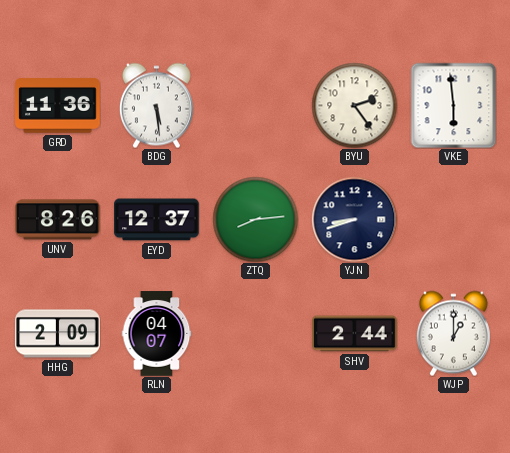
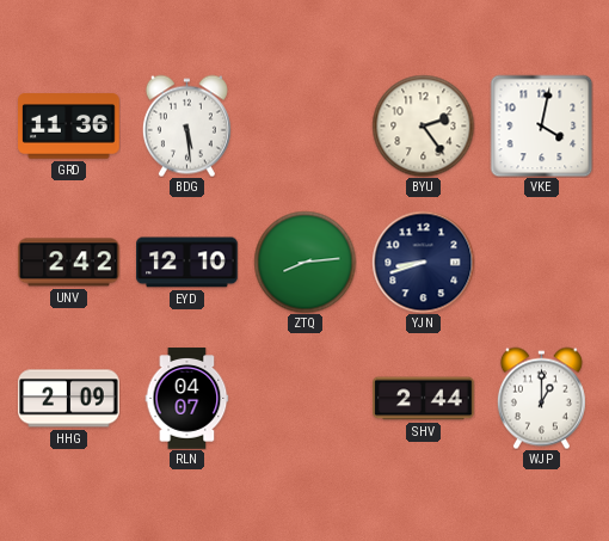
VKE: 5:59 -> 4:02 (541, 125)
UNV: 8:26 -> 2:42 (69, 263)
EYD: 12:37 -> 12:10 (187, 263)
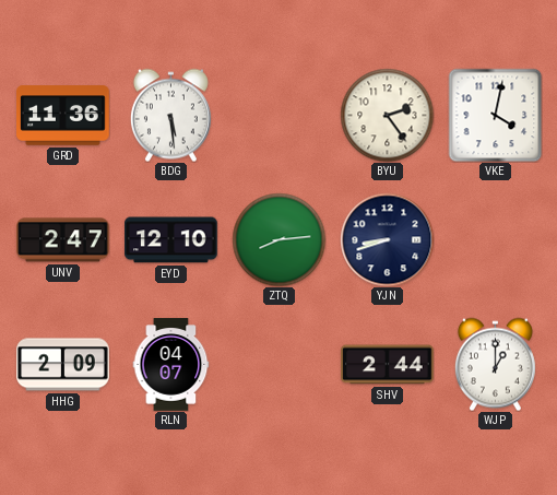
UNV: 2:42 -> 2:47 (63, 240)
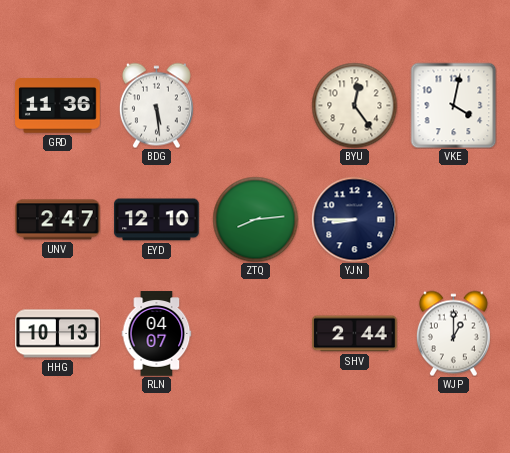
BYU: 2:24 -> 12:24 (354, 105)
YJN: 8:42 -> 8:45 (354, 219)
HHG: 2:09 -> 10:13 (58, 334)
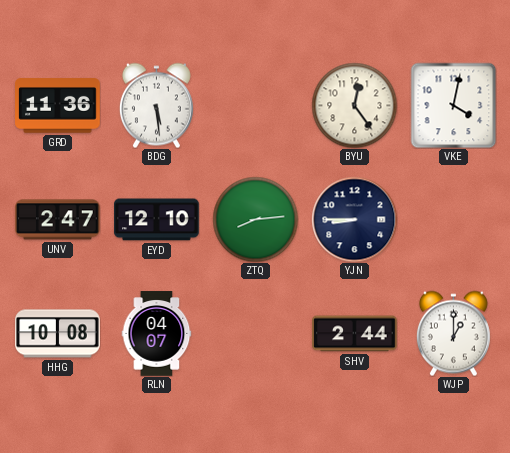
HHG: 10:13 -> 10:08 (58, 334)
